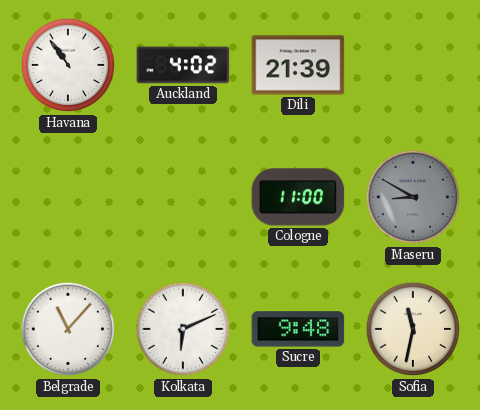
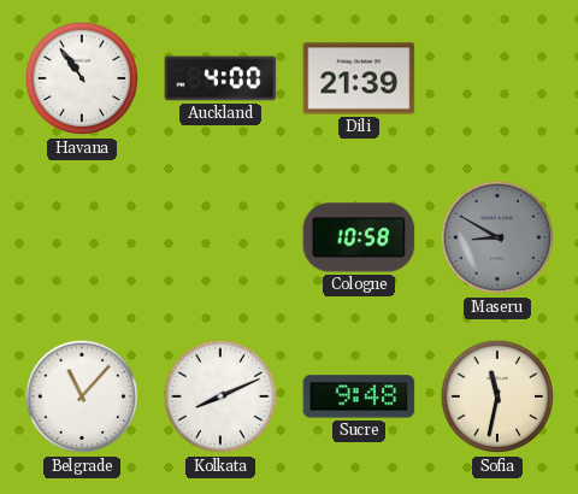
Auckland: 4:02 -> 4:00 (220, 78)
Cologne: 11:00 -> 10:58 (359, 237)
Kolkata: 6:11 -> 8:11 (220, 396)
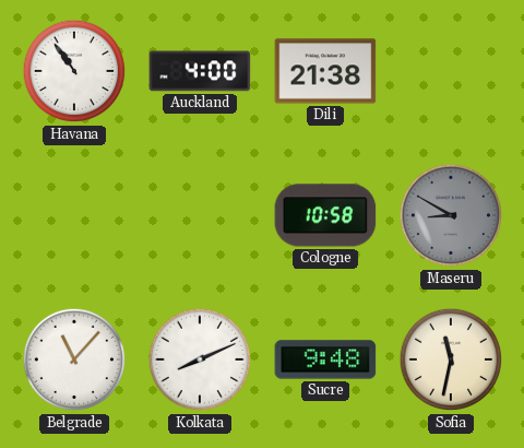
Dili: 21:39 -> 21:38 (325, 71)
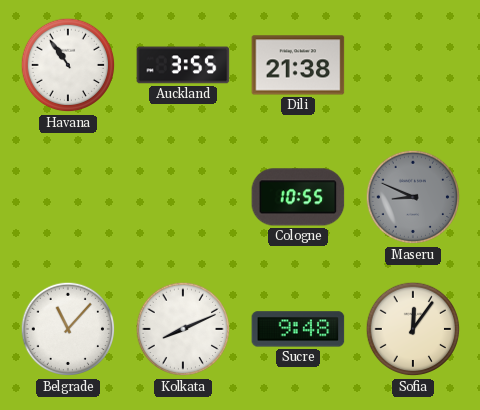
Auckland: 4:00 -> 3:55 (183, 65)
Cologne: 10:58 -> 10:55 (298, 197)
Maseru: 8:50 -> 8:49 (413, 197)
Sofia: 11:32 -> 12:06 (413, 329)
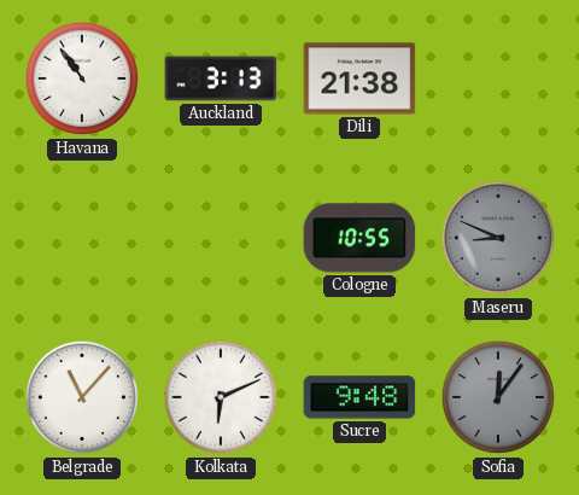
Auckland: 3:55 -> 3:13 (221, 78)
Kolkata: 8:11 -> 6:11 (221, 397)
Sofia dial: cream -> grey (498, 397)
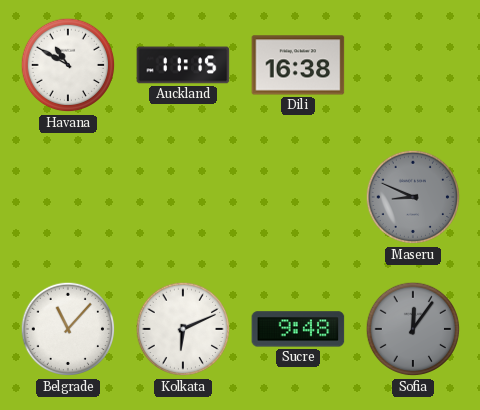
Havana: 10:54 -> 10:50 (68, 65)
Auckland: 3:13 -> 11:15 (183, 65)
Dili: 21:38 -> 16:38 (298, 65)
Cologne: 10:55 -> none (359, 238)
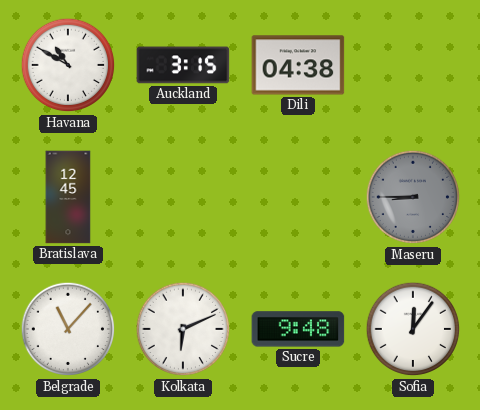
Auckland: 11:15 -> 3:15 (183, 65)
Dili: 16:38 -> 04:38 (298, 65)
Bratislava: none -> 12:45 (68, 197)
Maseru: 8:49 -> 8:45 (413, 197)
Sofia dial: grey -> white (413, 329)
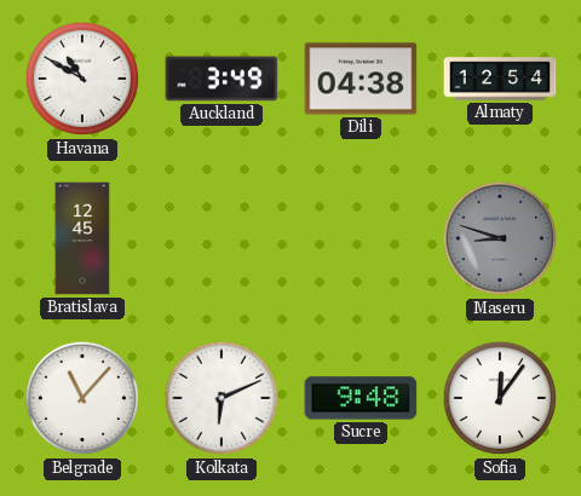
Auckland: 3:15 -> 3:49 (222, 79)
Almaty: none -> 12:54 (500, 79)
Maseru: 8:45 -> 8:48 (500, 238)
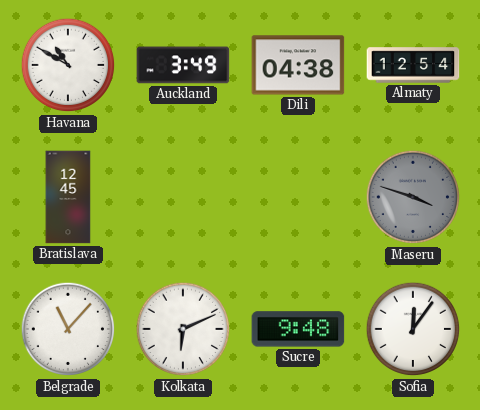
Maseru: 8:48 -> 3:48 (413, 197)
